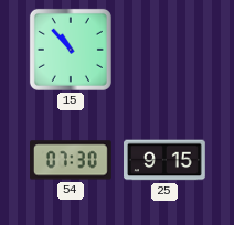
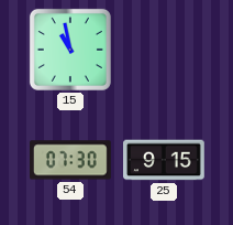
15: 10:53 -> 10:58 (70, 50)
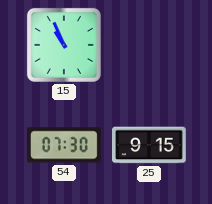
15: 10:58 -> 10:56 (64, 45)
